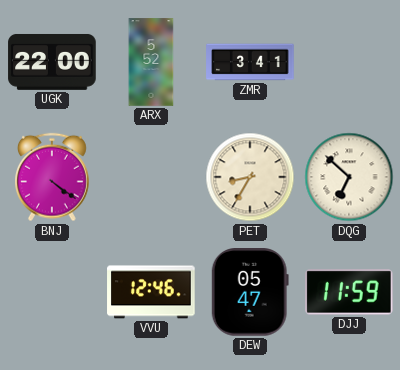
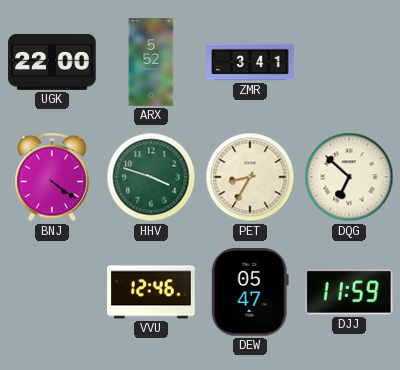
HHV: none -> 3:48 (151, 177)
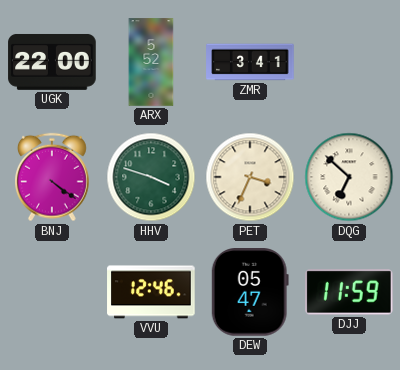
PET: 8:35 -> 3:34 (250, 177)
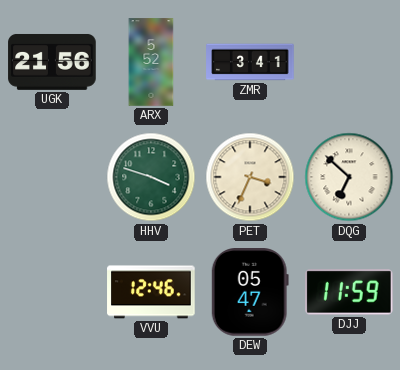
UGK: 22:00 -> 21:56 (52, 62)
BNJ: 4:21 -> none (53, 177)
